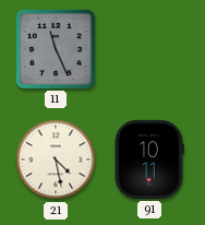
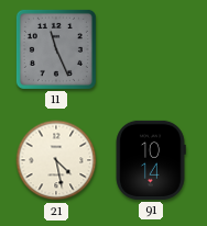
91: 10:11 -> 10:14 (151, 160)
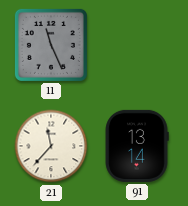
21: 4:28 -> 11:37 (51, 146)
91: 10:14 -> 13:14 (137, 146)
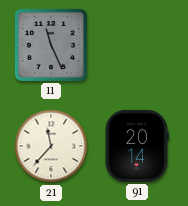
91: 13:14 -> 20:14 (137, 146)
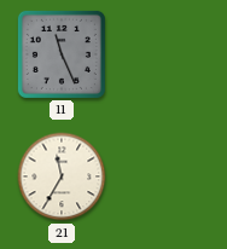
21: 11:37 -> 11:35 (62, 176)
91: 20:14 -> none (137, 146)
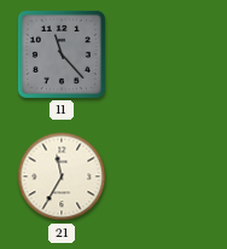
11: 11:26 -> 11:23 (62, 54)
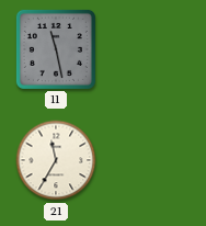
11: 11:23 -> 11:28 (56, 49)
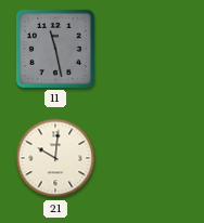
21: 11:35 -> 10:01 (55, 158)
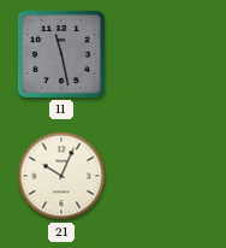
21: 10:01 -> 10:04 (61, 176)
